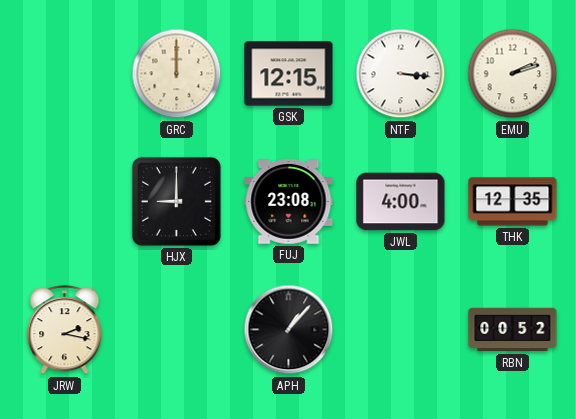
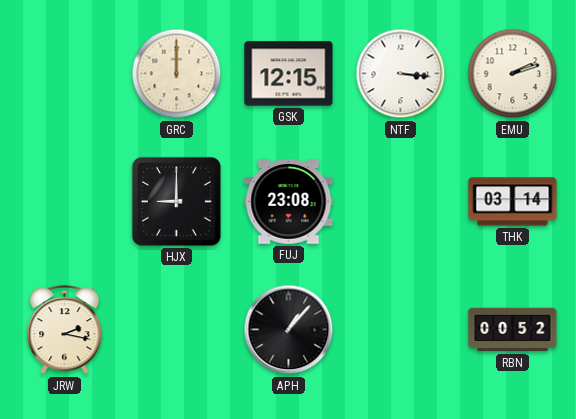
JWL: 4:00 -> none (401, 202)
THK: 12:35 -> 03:14 (513, 202)
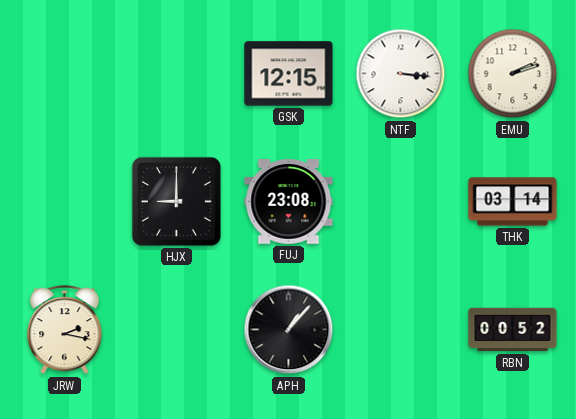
GRC: 12:00 -> none (177, 74)
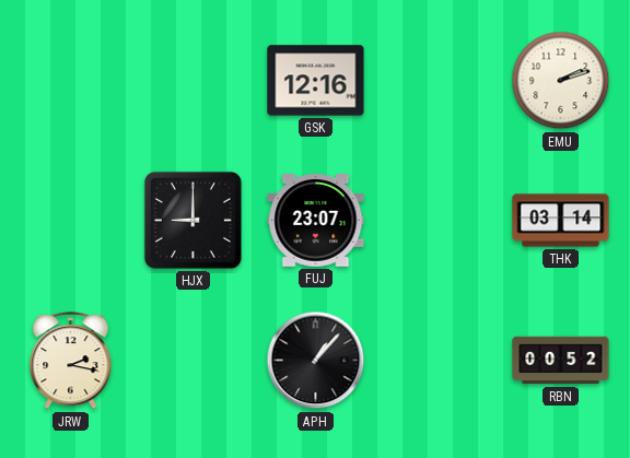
GSK: 12:15 -> 12:16 (316, 81)
NTF: 3:16 -> none (401, 74)
FUJ: 23:08 -> 23:07 (316, 221)
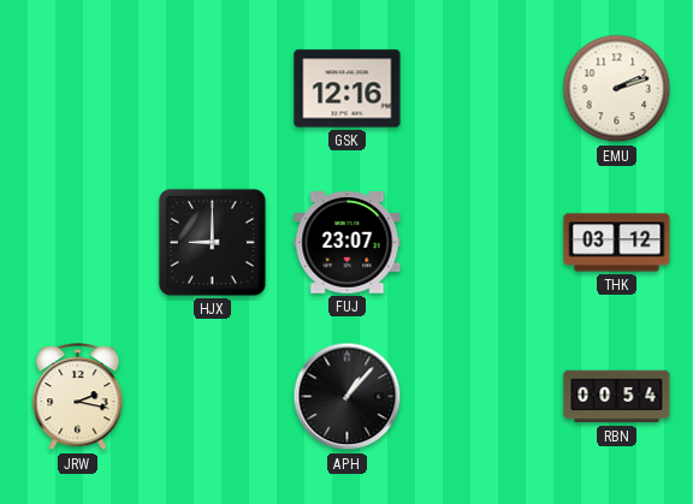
THK: 03:14 -> 03:12 (617, 243)
RBN: 00:52 -> 00:54 (617, 397)
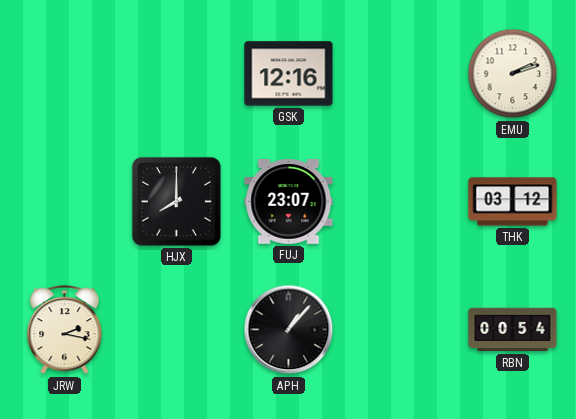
HJX: 9:00 -> 8:00 (176, 201)
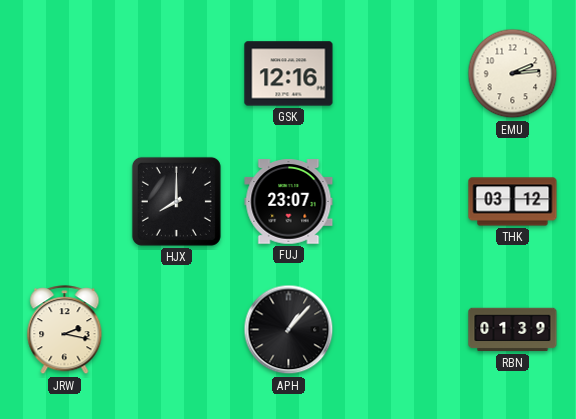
EMU: 2:12 -> 2:14 (513, 74)
RBN: 00:54 -> 01:39 (513, 330)
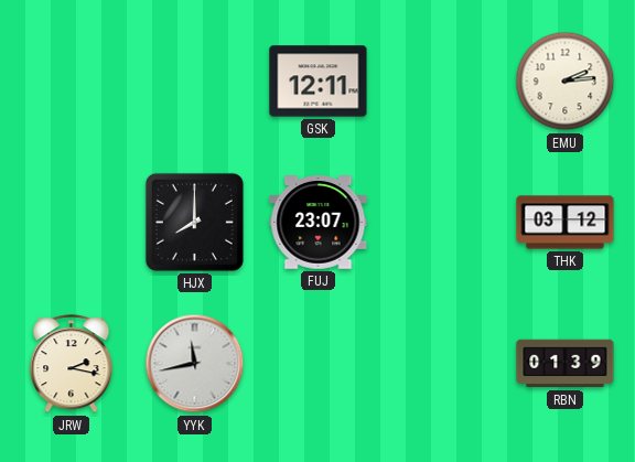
GSK: 12:16 -> 12:11 (319, 82)
YYK: none -> 11:43 (195, 364)
APH: 1:07 -> none (289, 330)
